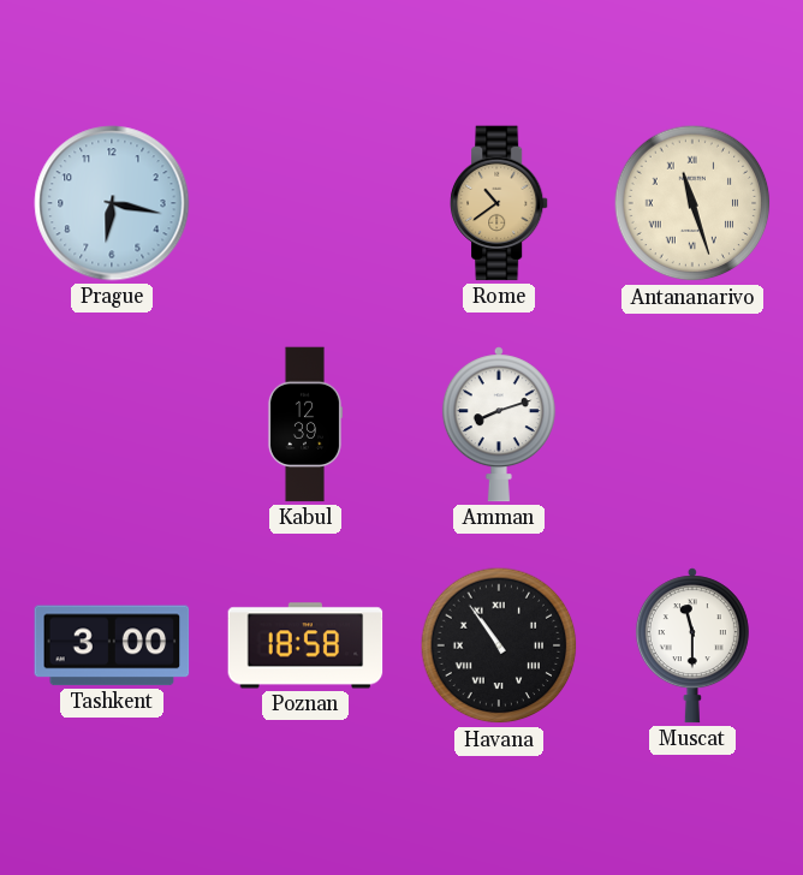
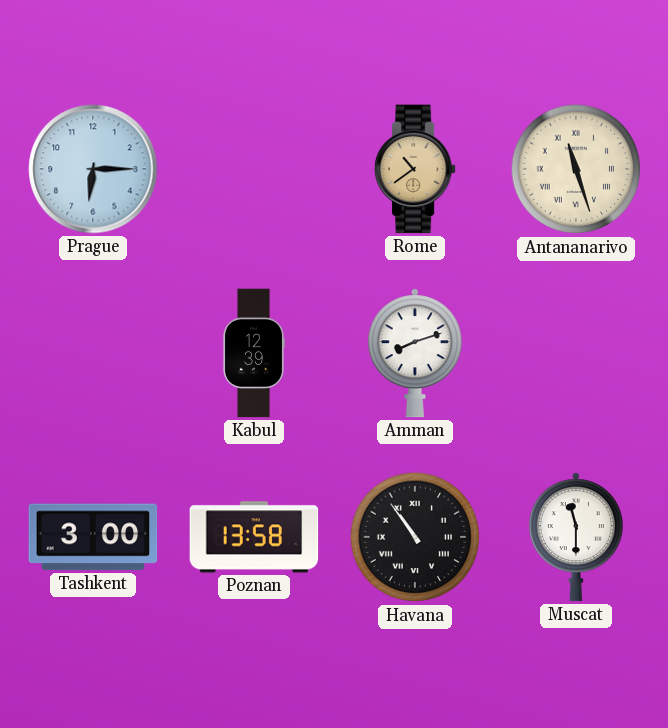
Prague: 6:17 -> 6:15 (93, 169)
Poznan: 18:58 -> 13:58 (254, 537)
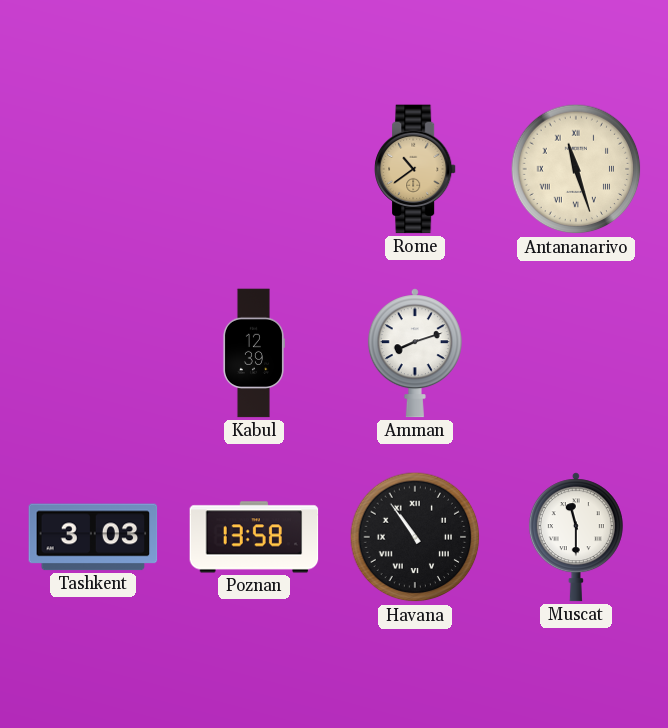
Prague: 6:15 -> none (93, 169)
Tashkent: 3:00 -> 3:03 (93, 537)
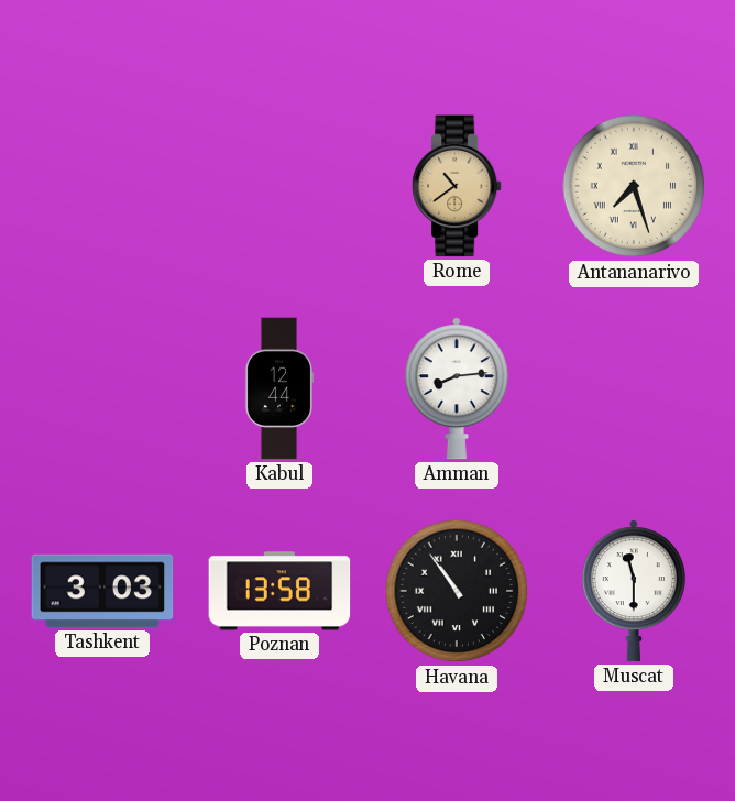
Antananarivo: 11:27 -> 7:27 (634, 186)
Kabul: 12:39 -> 12:44 (278, 388)
Amman: 8:12 -> 8:14 (457, 388)
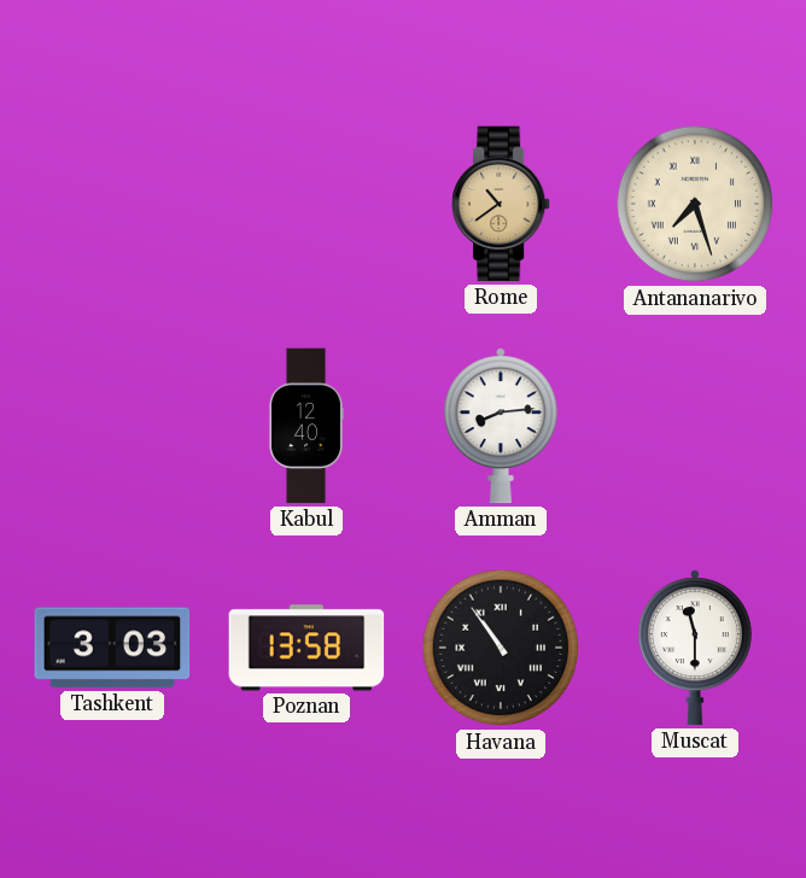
Kabul: 12:44 -> 12:40 (305, 426)
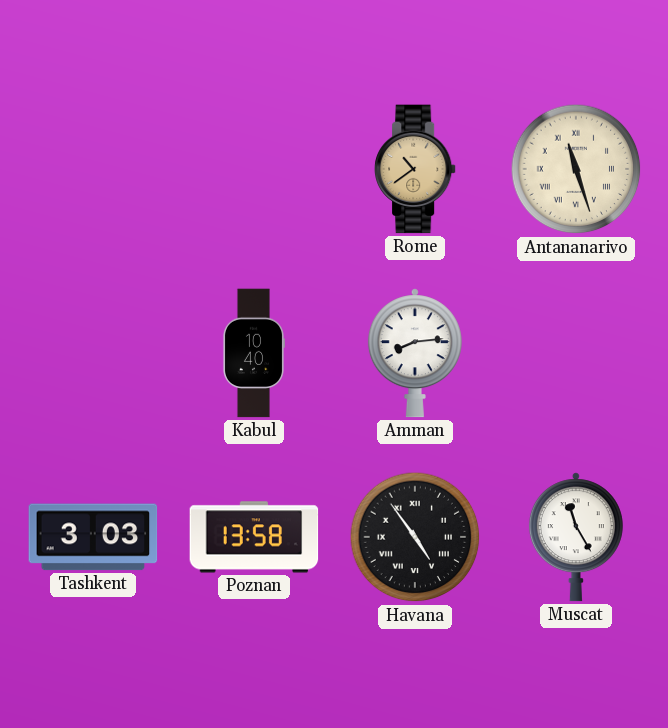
Antananarivo: 7:27 -> 11:27 (576, 169)
Kabul: 12:40 -> 10:40 (253, 353)
Havana: 10:54 -> 4:54 (415, 537)
Muscat: 11:30 -> 11:25 (576, 537)
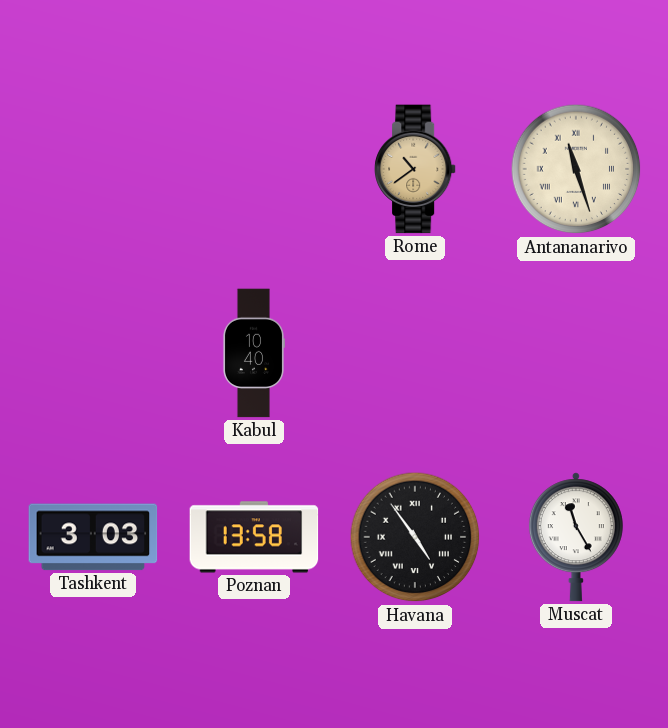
Amman: 8:14 -> none (415, 353)
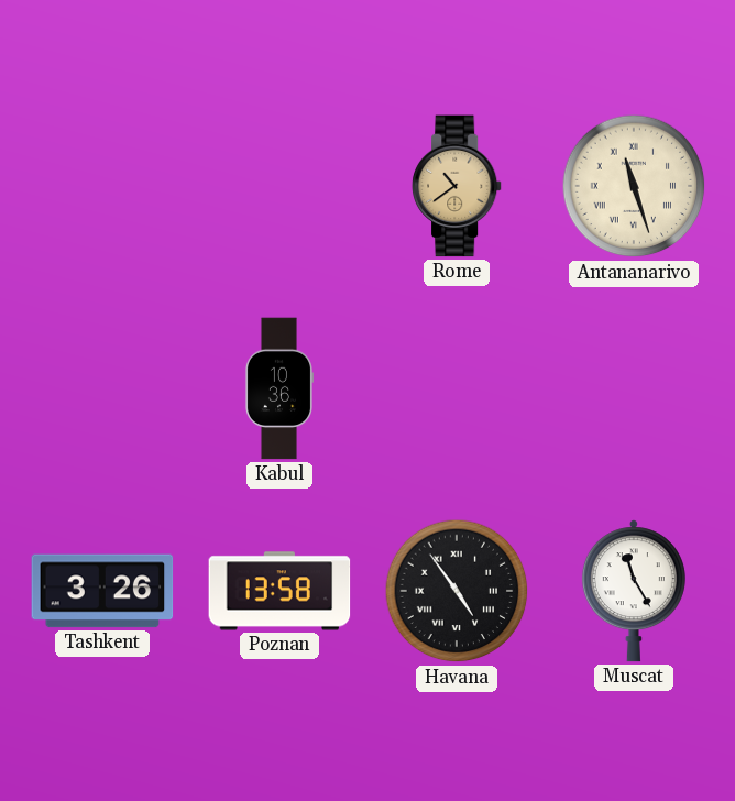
Kabul: 10:40 -> 10:36 (278, 388)
Tashkent: 3:03 -> 3:26 (102, 591)
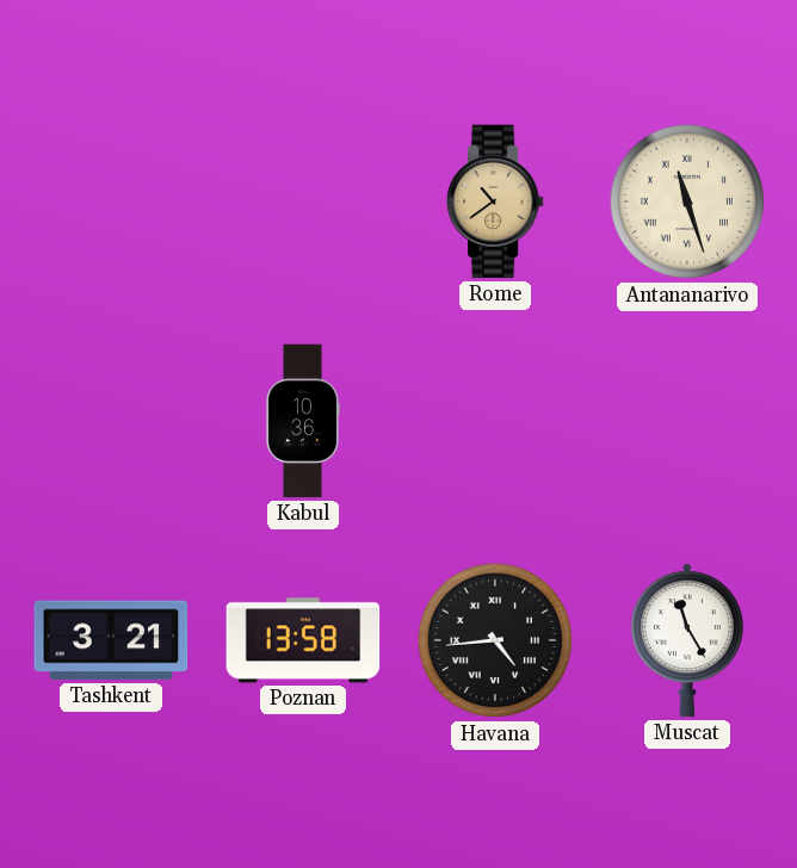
Tashkent: 3:26 -> 3:21 (111, 640)
Havana: 4:54 -> 4:44 (495, 640)
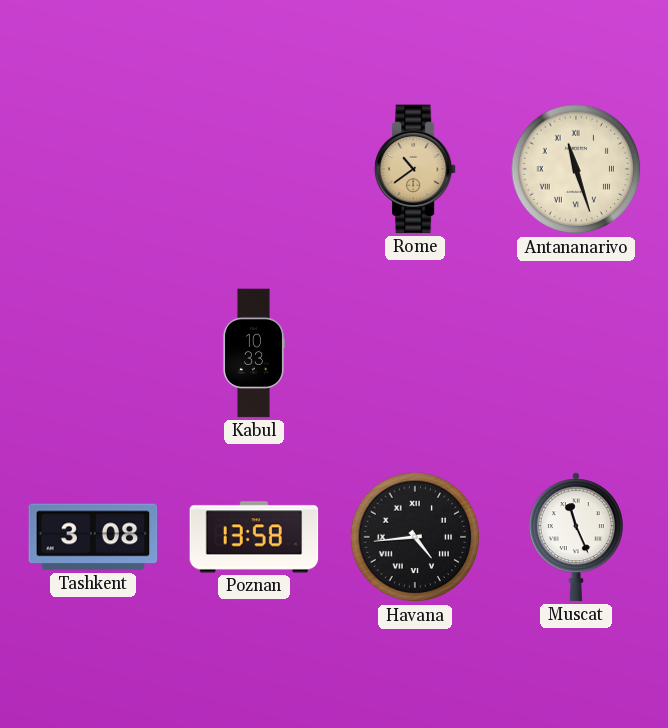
Kabul: 10:36 -> 10:33 (253, 353)
Tashkent: 3:21 -> 3:08 (93, 537)
Muscat: 11:25 -> 11:26 (576, 537)
